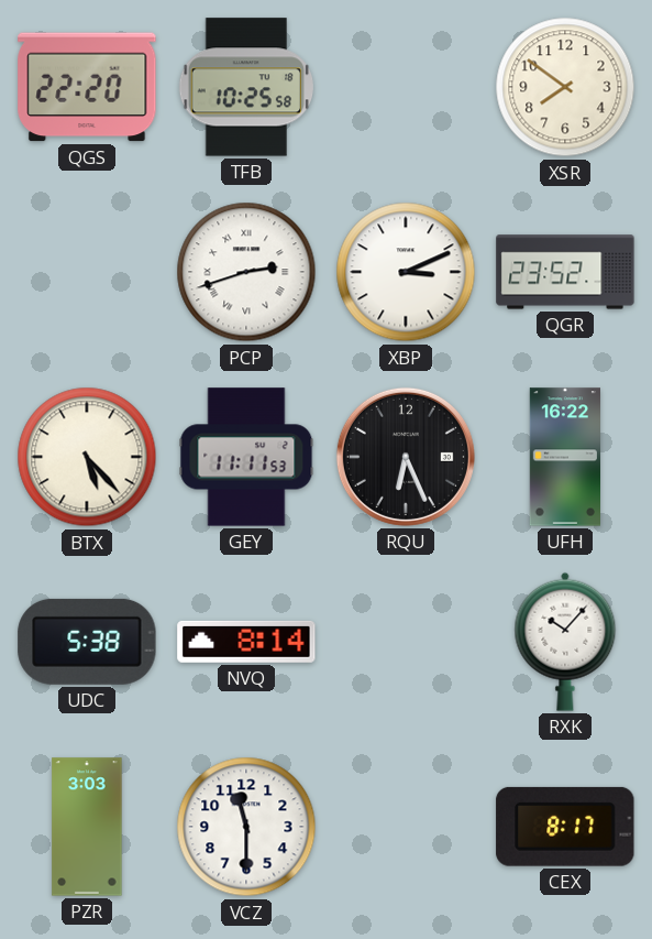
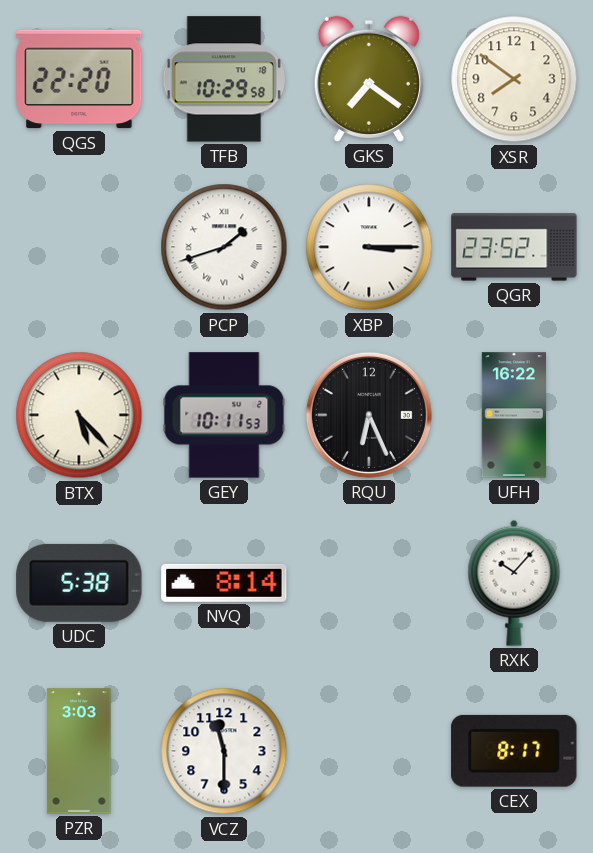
TFB: 10:25 -> 10:29 (223, 79)
GKS: none -> 7:21 (369, 79)
PCP: 2:42 -> 1:42 (224, 247)
XBP: 3:11 -> 3:15 (369, 247)
GEY: 11:11 -> 10:11 (224, 415)
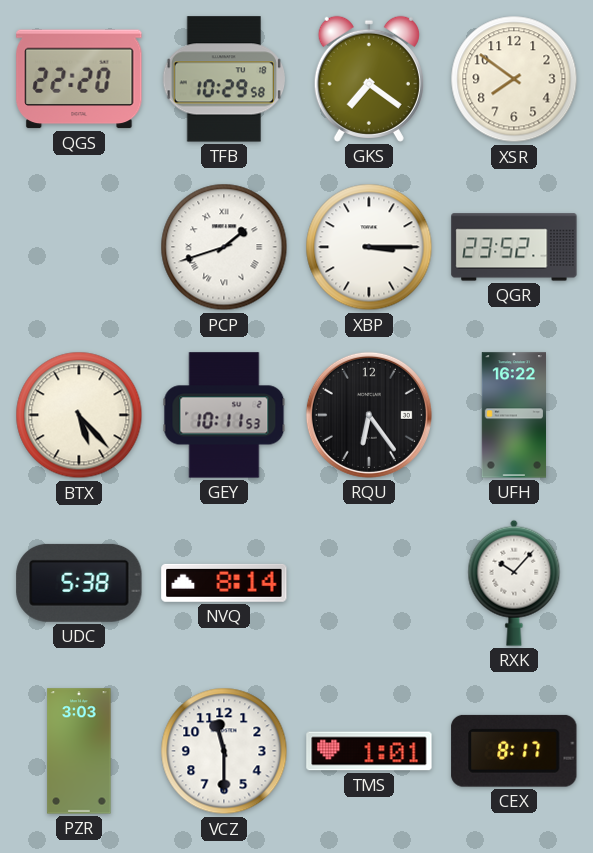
RQU: 6:26 -> 6:24 (369, 415)
TMS: none -> 1:01 (369, 751)
